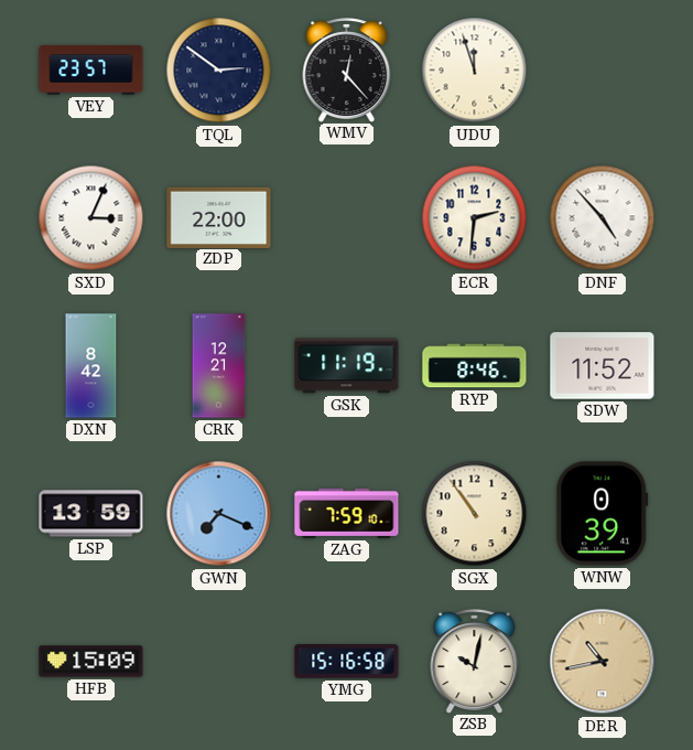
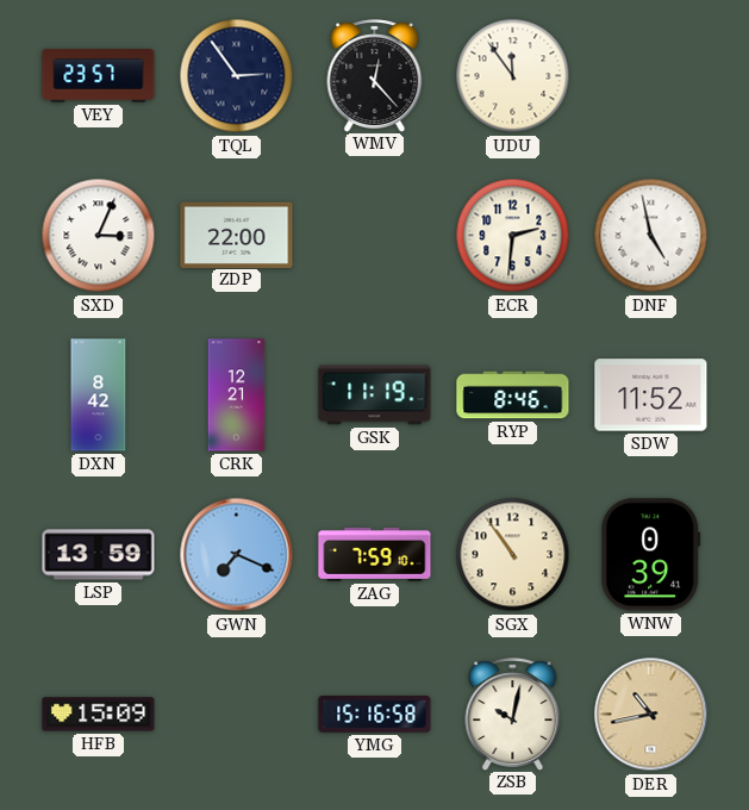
TQL: 2:51 -> 2:54 (237, 76)
UDU: 11:57 -> 11:54 (513, 76)
DNF: 4:53 -> 4:58 (651, 236)
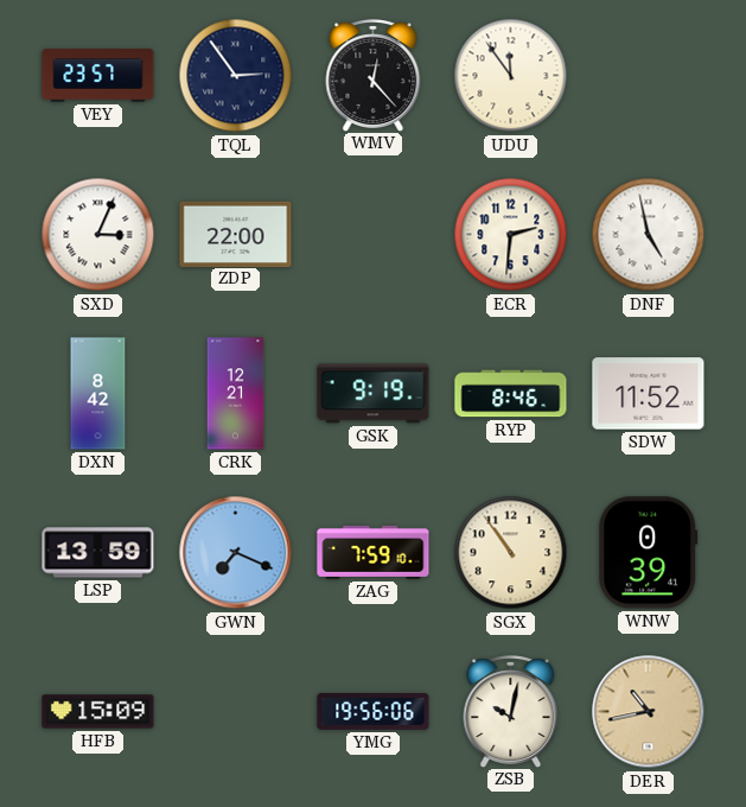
GSK: 11:19 -> 9:19 (374, 394)
YMG: 15:16 -> 19:56 (374, 712)
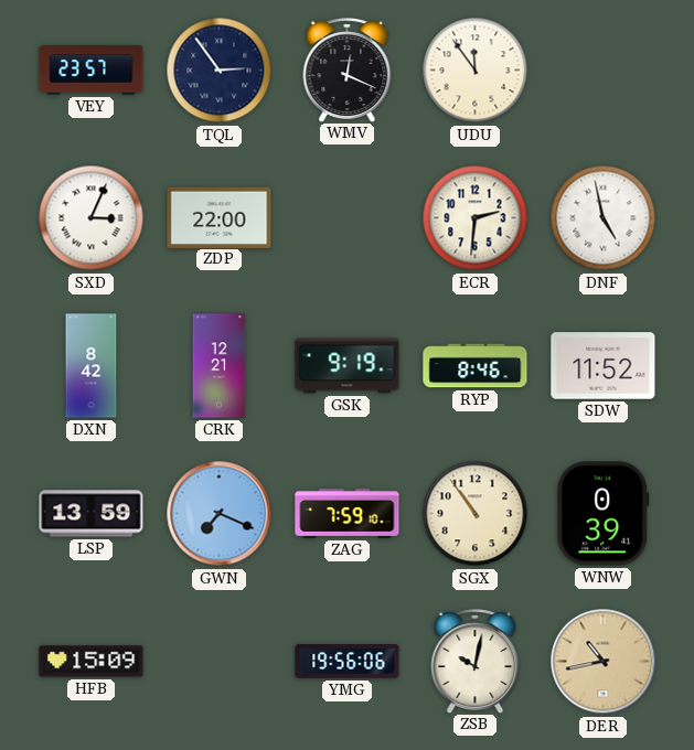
WMV: 12:23 -> 12:19 (348, 69)
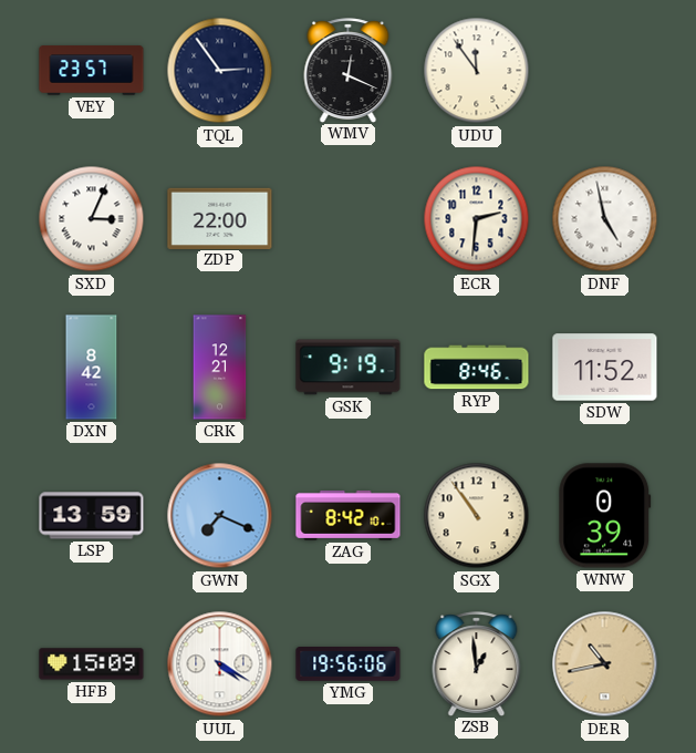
ZAG: 7:59 -> 8:42 (349, 515)
UUL: none -> 4:20 (220, 664)
ZSB: 10:02 -> 12:59 (477, 663)
